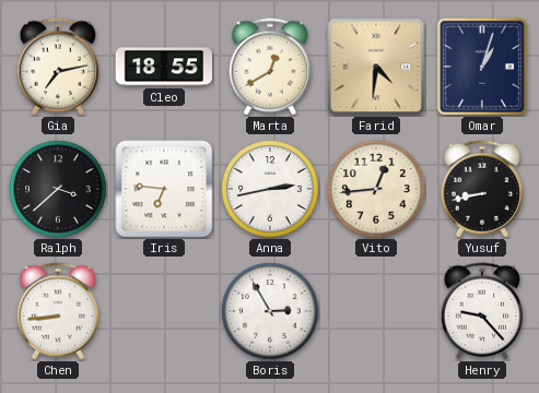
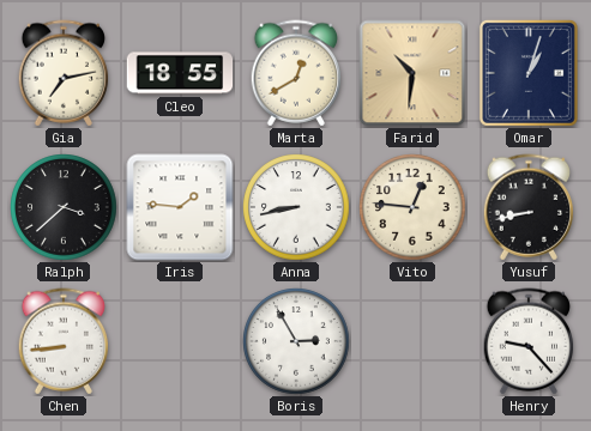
Farid: 4:31 -> 10:31 (412, 73)
Iris: 6:46 -> 1:46 (180, 207)
Anna: 2:43 -> 8:43 (296, 207)
Vito: 12:44 -> 12:46 (412, 207)
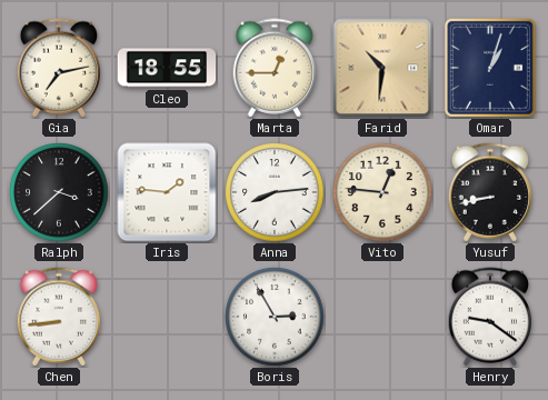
Marta: 12:40 -> 12:45 (275, 68)
Anna: 8:43 -> 8:14 (275, 192)
Henry: 9:23 -> 9:21 (490, 317)
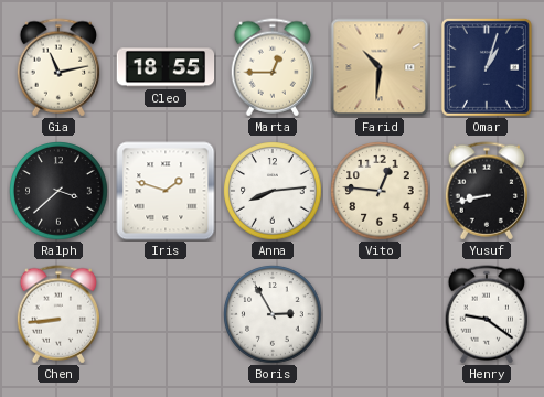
Gia: 7:13 -> 11:13 (58, 67)
Iris: 1:46 -> 1:48 (166, 191)
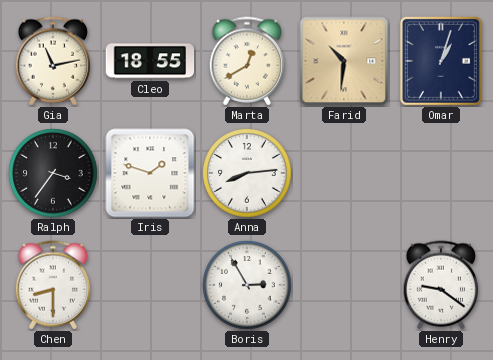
Marta: 12:45 -> 12:40 (247, 61)
Ralph: 3:38 -> 3:36 (53, 173)
Vito: 12:46 -> none (380, 191)
Yusuf: 8:43 -> none (487, 191)
Chen: 8:44 -> 8:30 (53, 285)
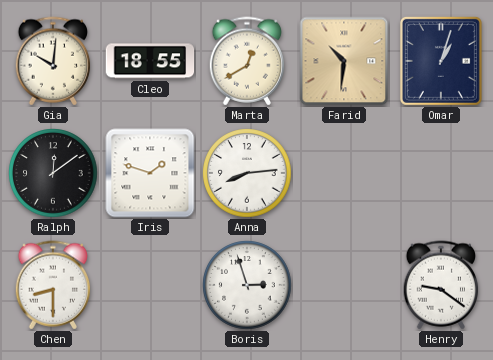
Gia: 11:13 -> 10:01 (53, 61)
Ralph: 3:36 -> 12:09 (53, 173)
Boris: 2:55 -> 2:57 (247, 285)
